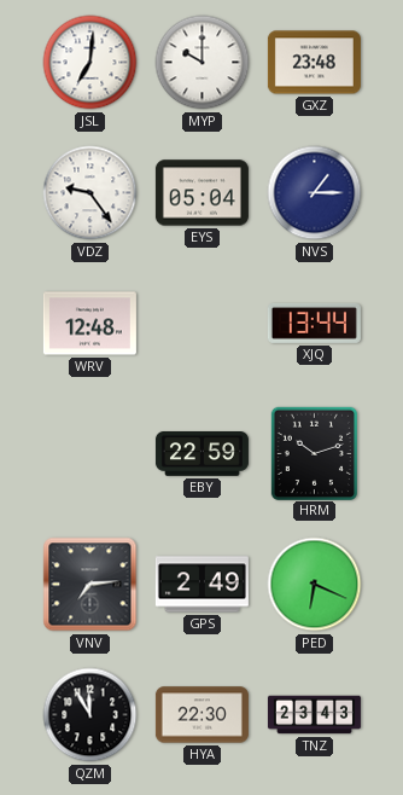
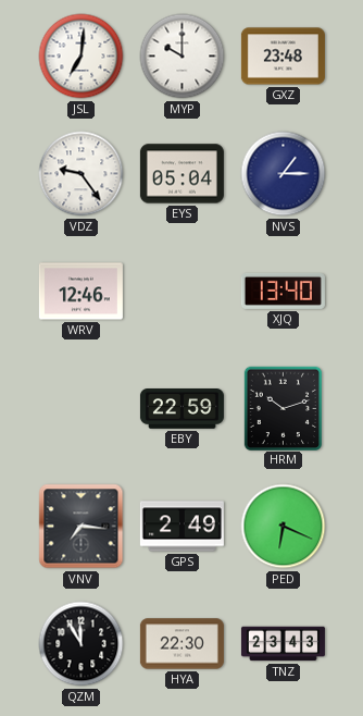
WRV: 12:48 -> 12:46 (80, 292)
XJQ: 13:44 -> 13:40 (283, 291)
VNV: 7:14 -> 7:16 (82, 527)
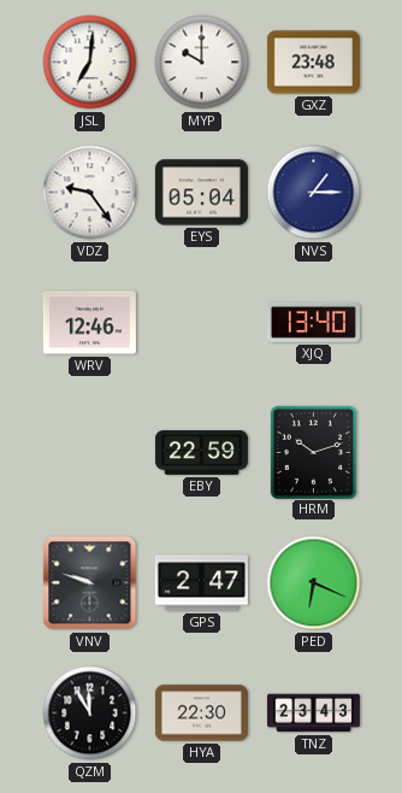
VNV: 7:16 -> 9:48 (90, 583)
GPS: 2:49 -> 2:47 (201, 583)
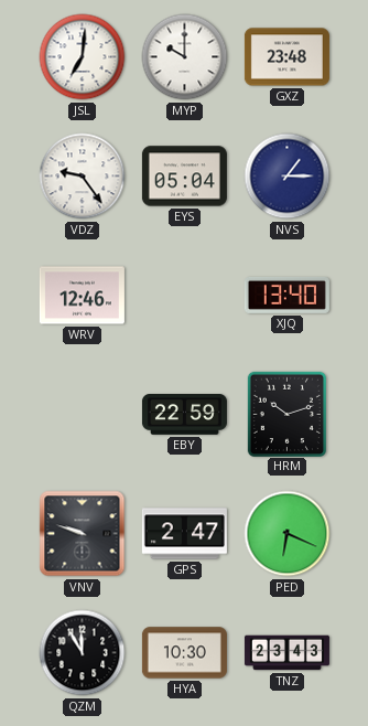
HYA: 22:30 -> 10:30 (184, 653)
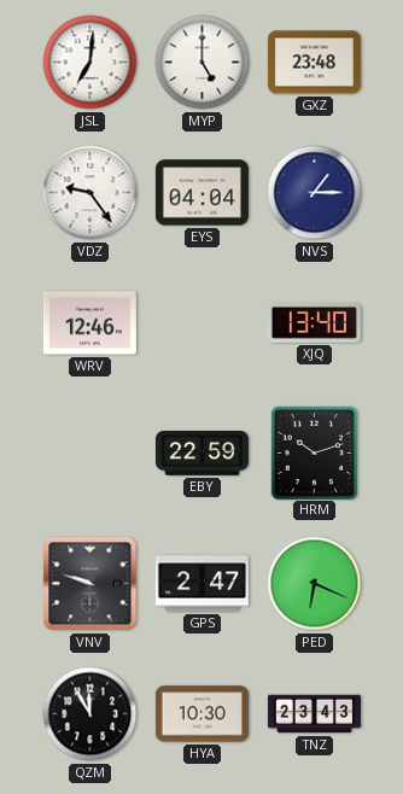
MYP: 10:00 -> 5:00 (203, 63)
EYS: 05:04 -> 04:04 (201, 193)
